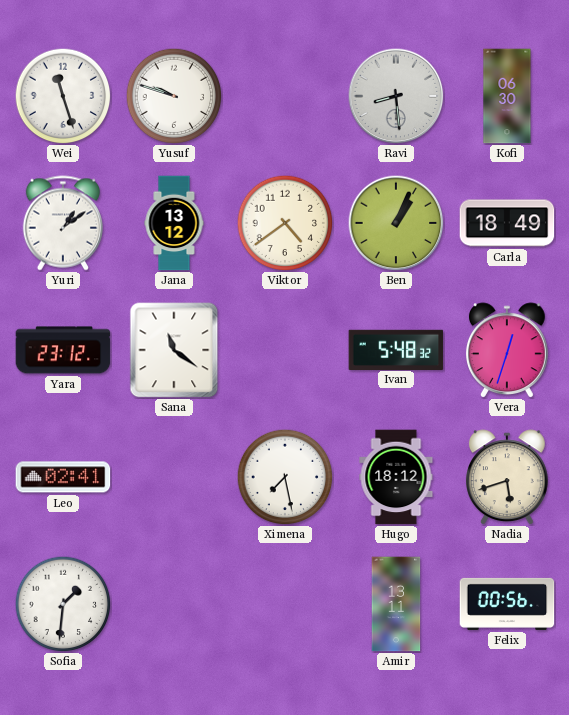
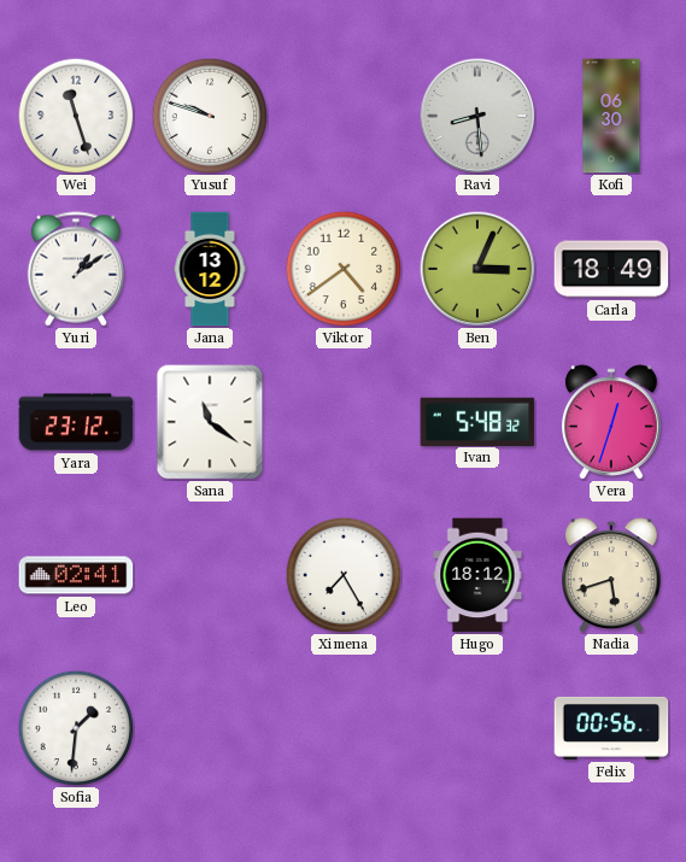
Ben: 1:04 -> 3:04 (477, 269)
Ximena: 7:28 -> 7:25 (344, 575)
Amir: 13:11 -> none (396, 604)
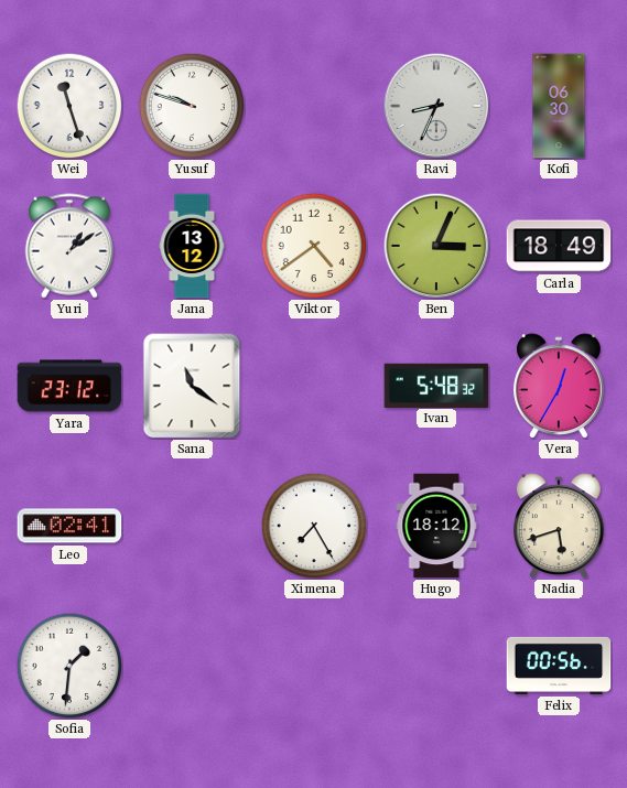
Ravi: 8:29 -> 8:34 (436, 106)
Vera: 12:33 -> 12:35 (560, 386)
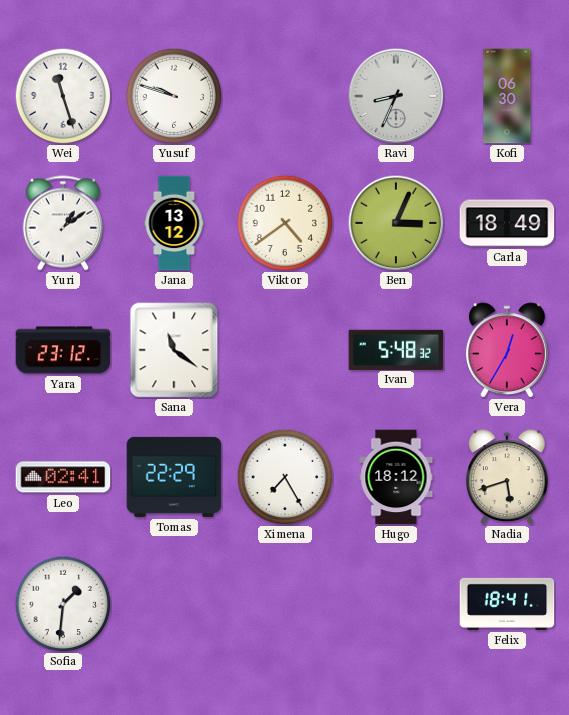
Tomas: none -> 22:29 (174, 477)
Felix: 00:56 -> 18:41 (507, 604)
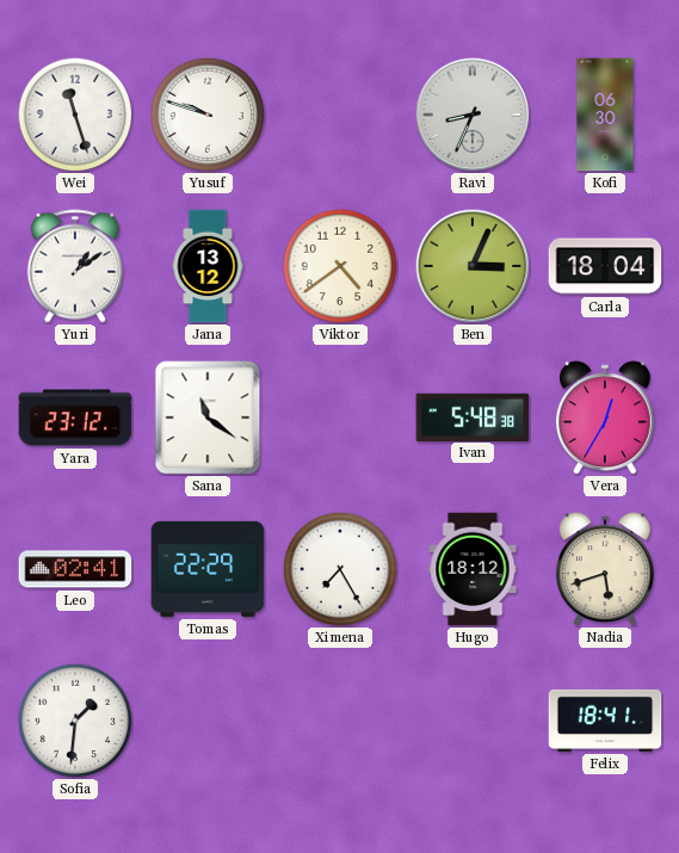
Carla: 18:49 -> 18:04 (605, 266)
Ivan: 5:48:32 -> 5:48:38 (473, 416)
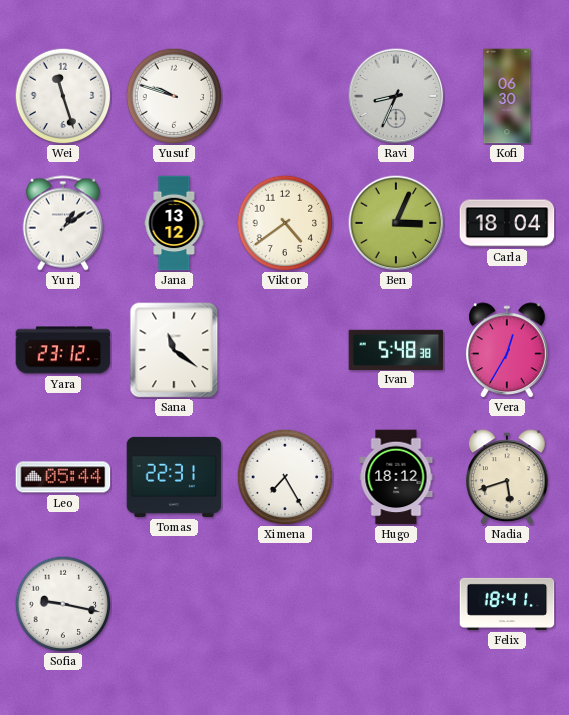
Leo: 02:41 -> 05:44 (63, 477)
Tomas: 22:29 -> 22:31 (174, 477)
Sofia: 1:31 -> 9:17 (63, 604)
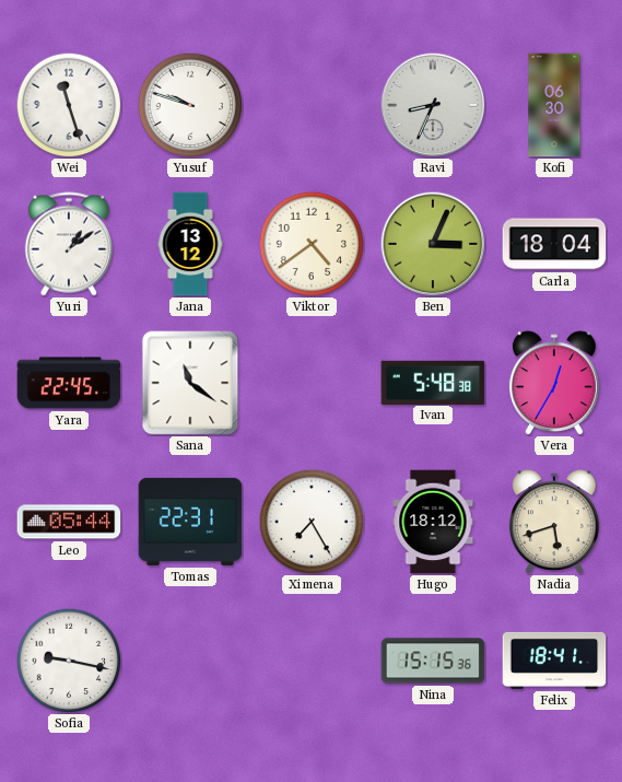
Yara: 23:12 -> 22:45 (69, 383)
Nina: none -> 15:15 (433, 661)
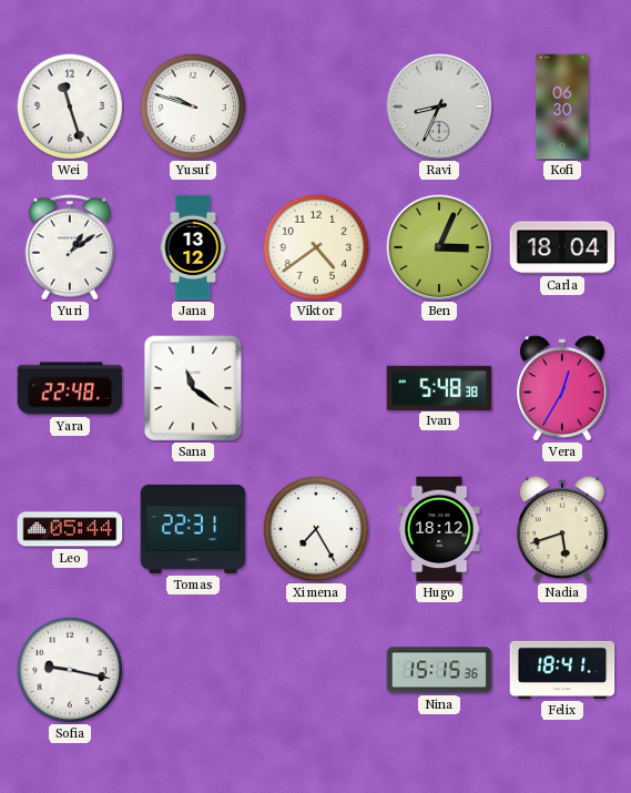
Yara: 22:45 -> 22:48 (70, 388)
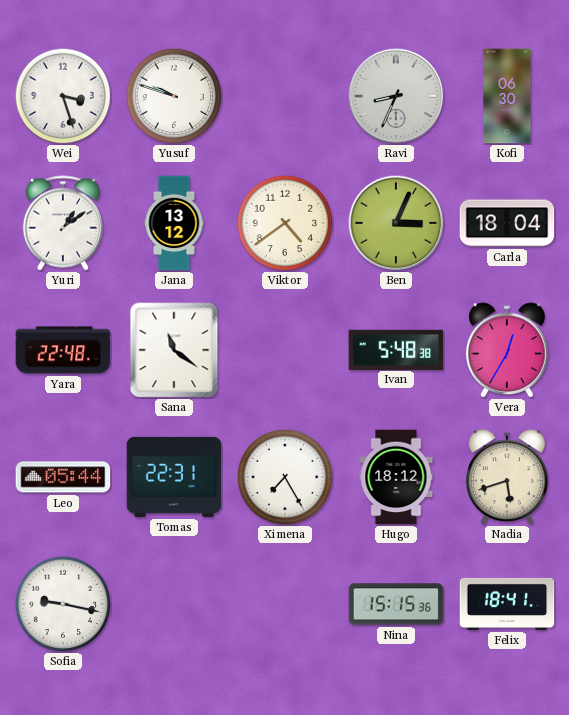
Wei: 11:27 -> 3:27 (63, 96)
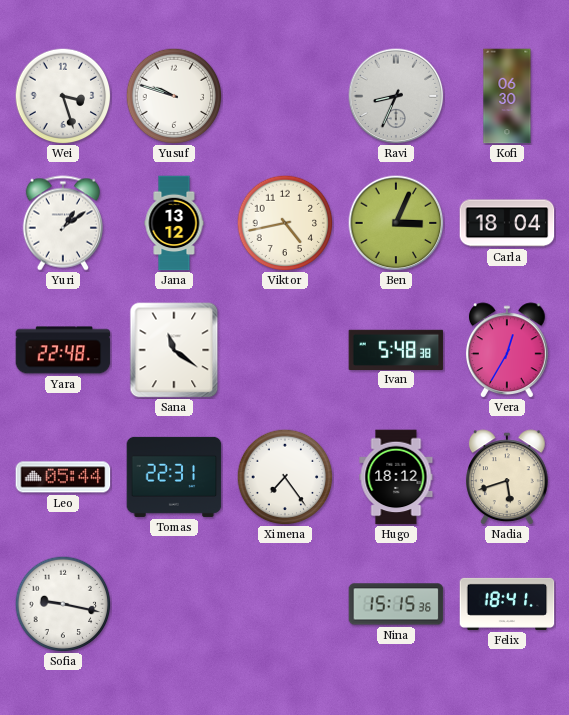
Viktor: 4:39 -> 4:43 (285, 223)
Ximena: 7:25 -> 7:24 (285, 477)
